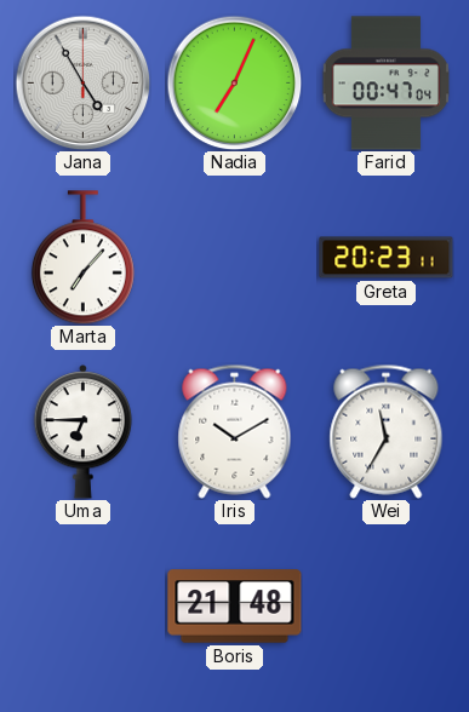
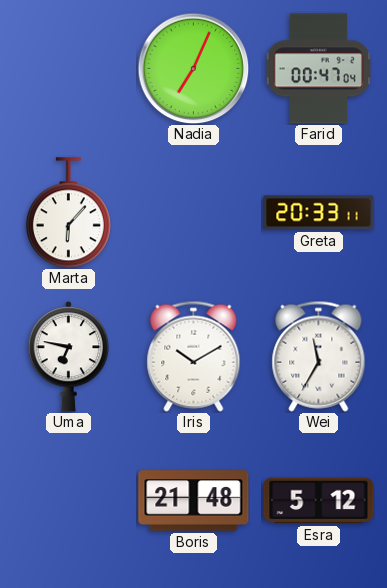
Jana: 4:55 -> none (82, 82)
Marta: 7:07 -> 6:07 (68, 213)
Greta: 20:23 -> 20:33 (319, 213)
Uma: 6:45 -> 6:47 (69, 357)
Esra: none -> 5:12 (319, 501)
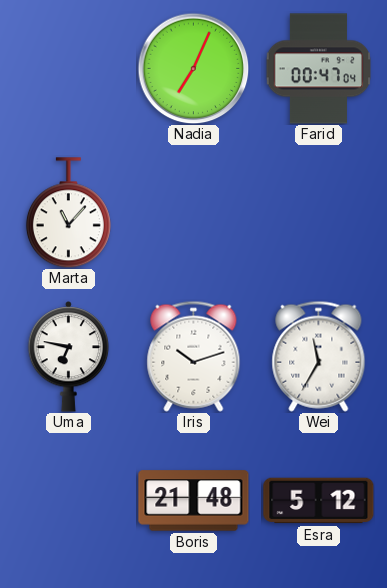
Marta: 6:07 -> 11:07 (68, 213)
Greta: 20:33 -> none (319, 213)
Iris: 10:10 -> 10:12 (194, 356)
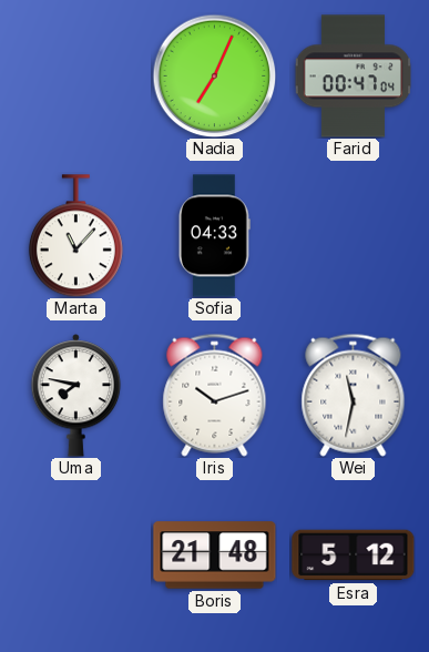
Sofia: none -> 04:33 (214, 236)
Uma: 6:47 -> 7:47 (76, 396)
Wei: 11:35 -> 11:32 (354, 395)
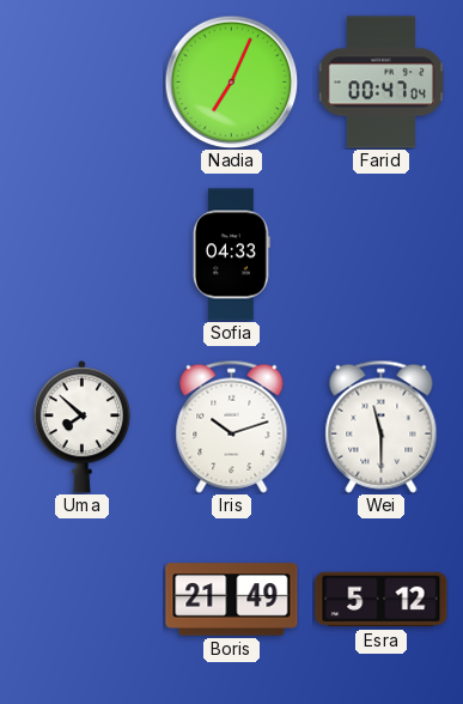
Marta: 11:07 -> none (75, 236)
Uma: 7:47 -> 7:52 (83, 427)
Wei: 11:32 -> 11:30 (382, 426)
Boris: 21:48 -> 21:49 (232, 600)
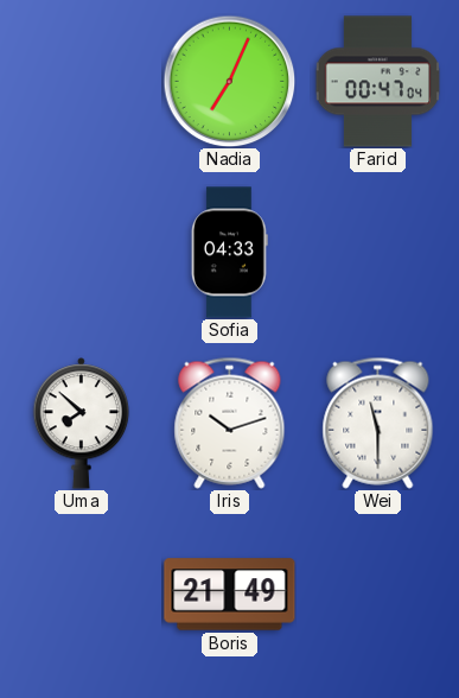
Esra: 5:12 -> none (382, 600)
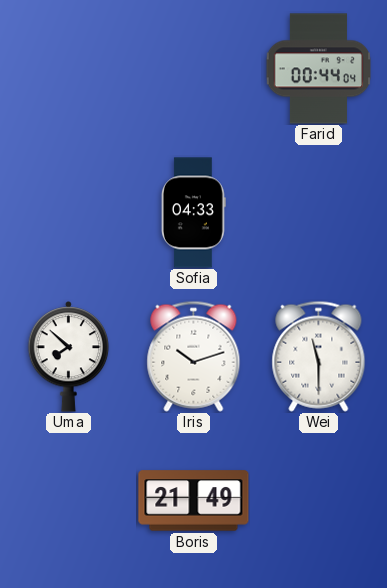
Nadia: 7:04 -> none (229, 81)
Farid: 00:47 -> 00:44 (318, 69)
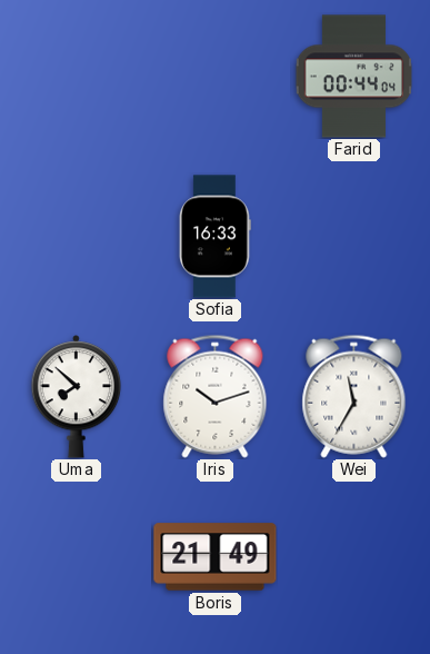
Sofia: 04:33 -> 16:33 (214, 237)
Wei: 11:30 -> 11:35 (354, 396)
